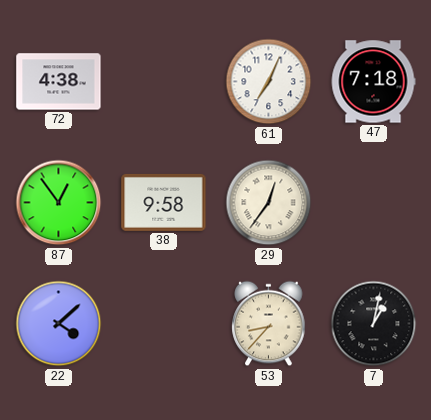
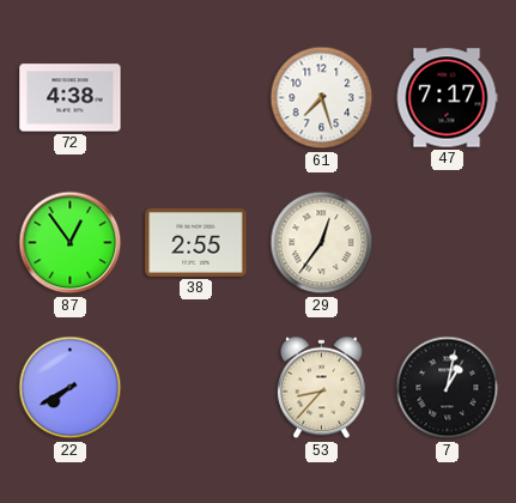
61: 7:04 -> 7:27 (322, 98)
47: 7:18 -> 7:17 (447, 98)
38: 9:58 -> 2:55 (196, 242)
22: 4:08 -> 7:40 (71, 388)
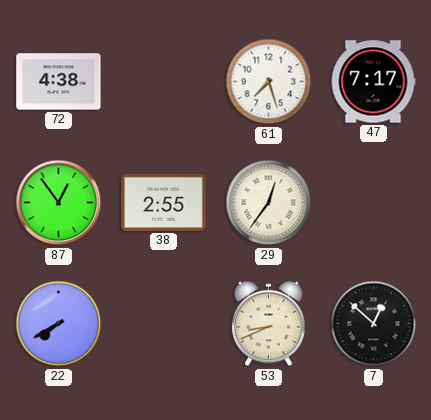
53: 8:37 -> 8:41 (269, 324)
7: 1:02 -> 12:52 (374, 324)
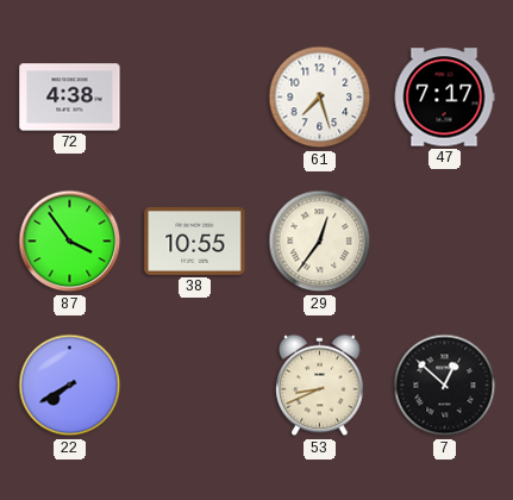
87: 12:54 -> 3:54 (70, 242)
38: 2:55 -> 10:55 (195, 240)
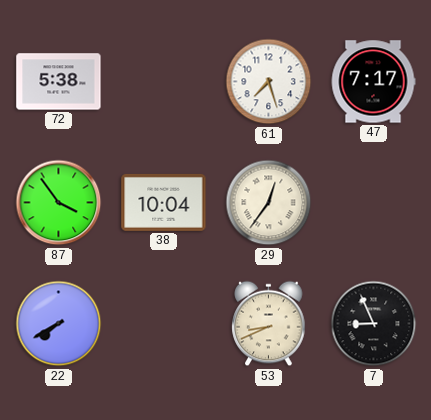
72: 4:38 -> 5:38 (59, 82)
38: 10:55 -> 10:04 (164, 202)
7: 12:52 -> 8:56 (374, 324)
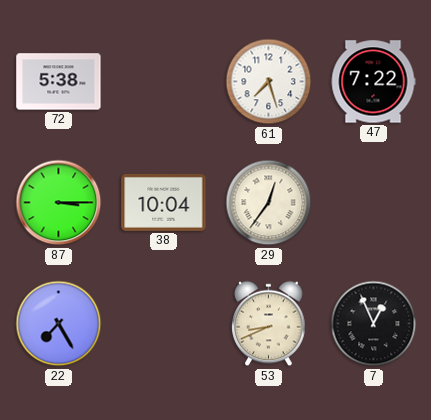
47: 7:17 -> 7:22 (373, 82)
87: 3:54 -> 3:15 (59, 203)
22: 7:40 -> 7:25 (59, 324)
7: 8:56 -> 12:56 (374, 324)
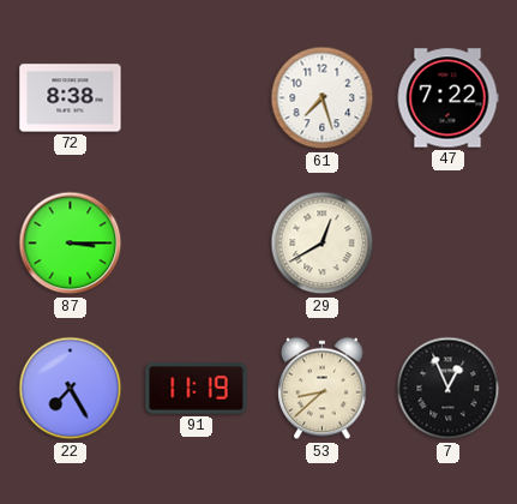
72: 5:38 -> 8:38 (71, 98)
38: 10:04 -> none (164, 202)
29: 12:36 -> 12:40 (323, 244)
91: none -> 11:19 (197, 389)
53: 8:41 -> 8:38 (323, 389)
